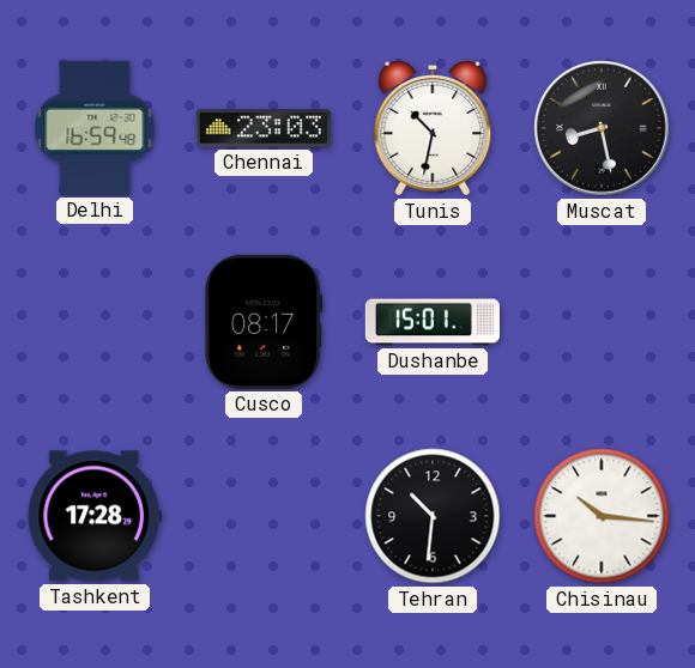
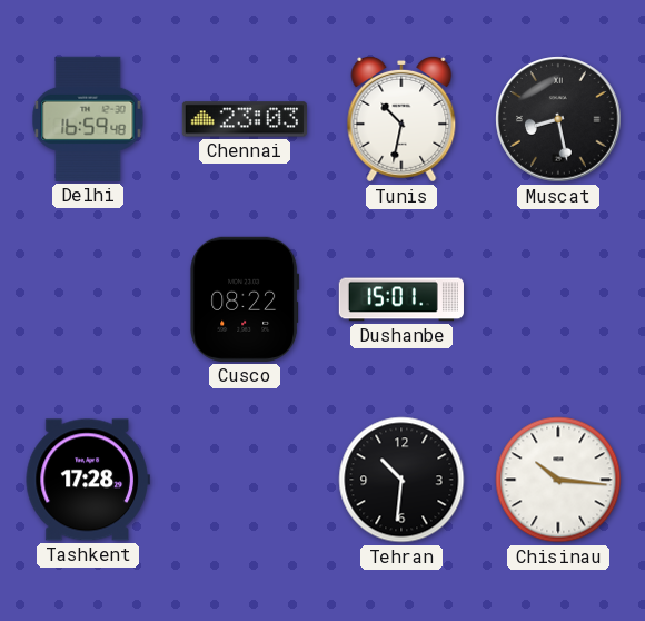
Cusco: 08:17 -> 08:22 (245, 299)
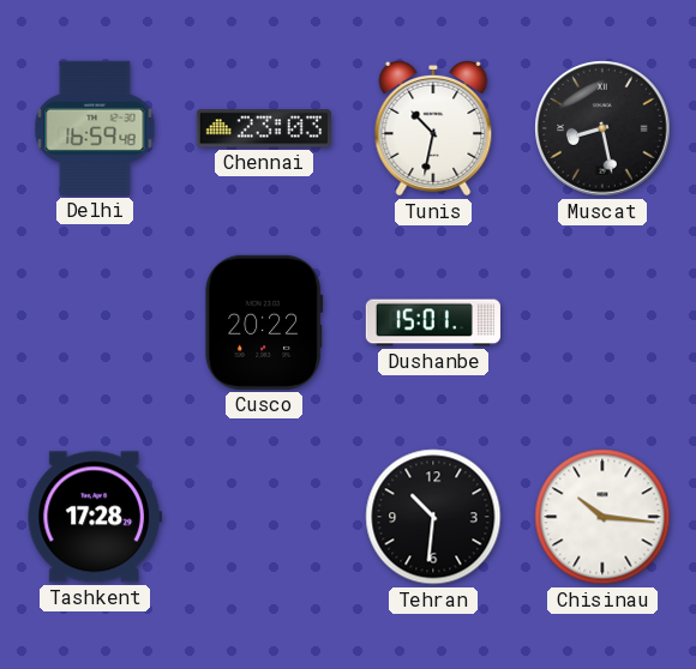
Cusco: 08:22 -> 20:22 (264, 323)
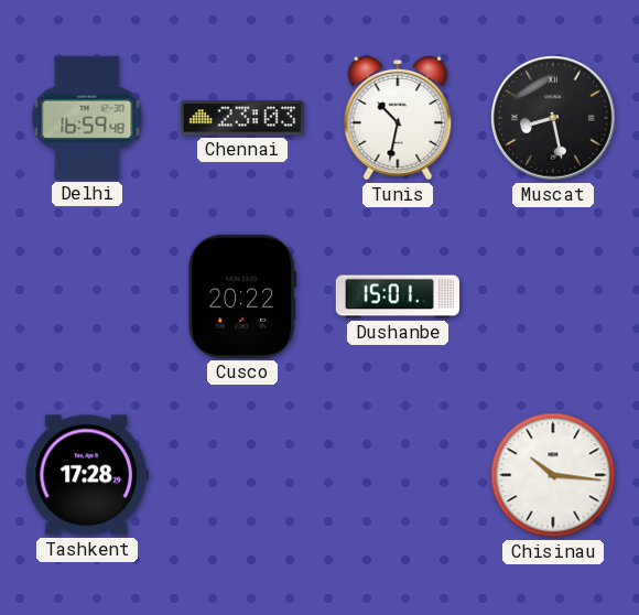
Tehran: 10:31 -> none (433, 517)
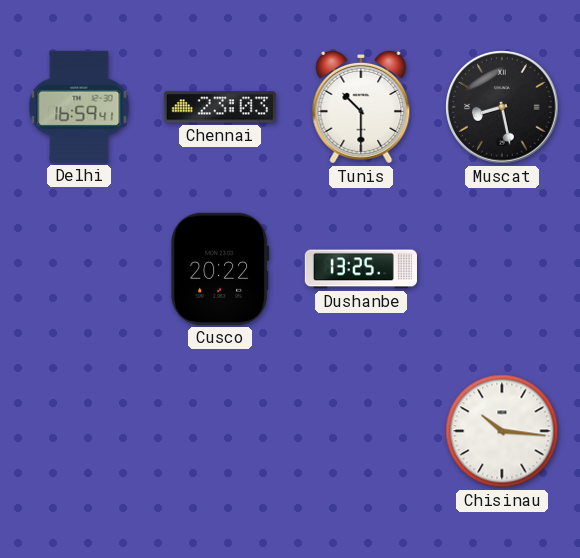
Delhi: 16:59:48 -> 16:59:41 (79, 107)
Tunis: 10:32 -> 10:30 (361, 107)
Dushanbe: 15:01 -> 13:25 (361, 269)
Tashkent: 17:28 -> none (87, 475)
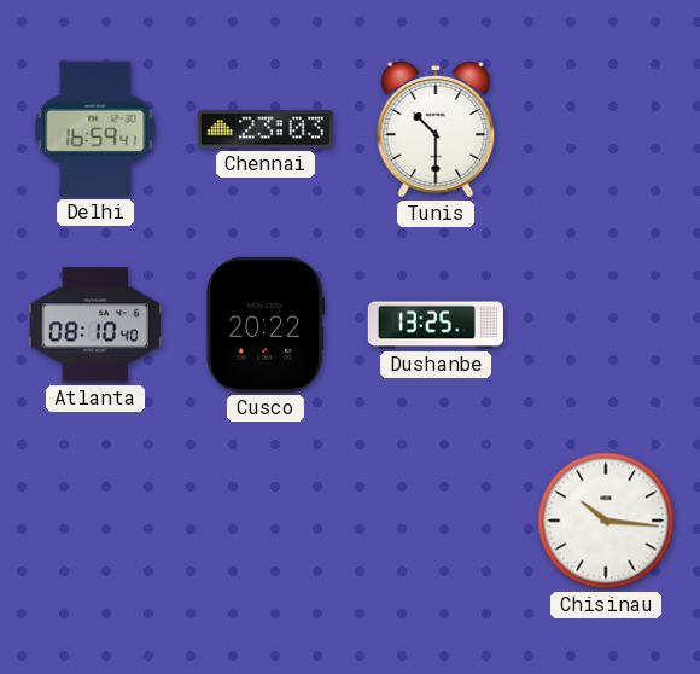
Muscat: 8:28 -> none (502, 107)
Atlanta: none -> 08:10 (95, 325)
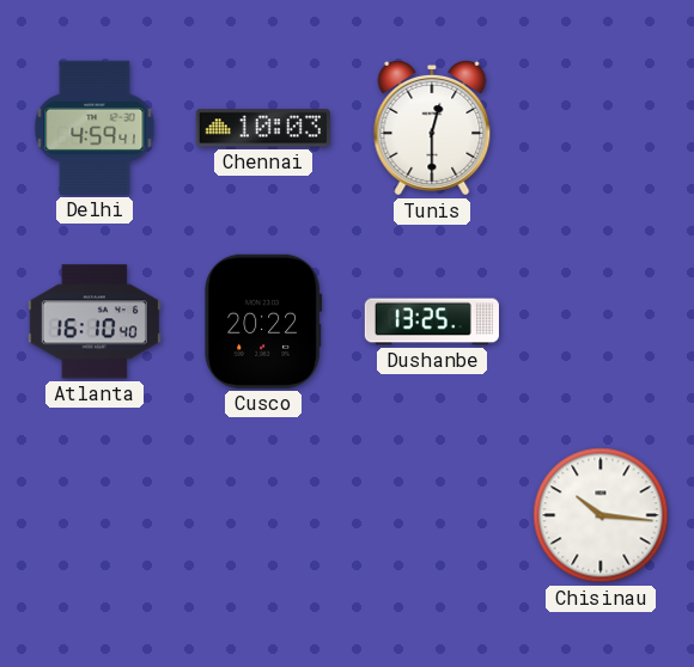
Delhi: 16:59 -> 4:59 (95, 128)
Chennai: 23:03 -> 10:03 (263, 128)
Tunis: 10:30 -> 12:30 (432, 128)
Atlanta: 08:10 -> 16:10 (95, 322)
